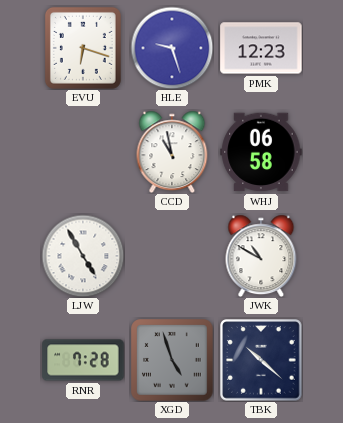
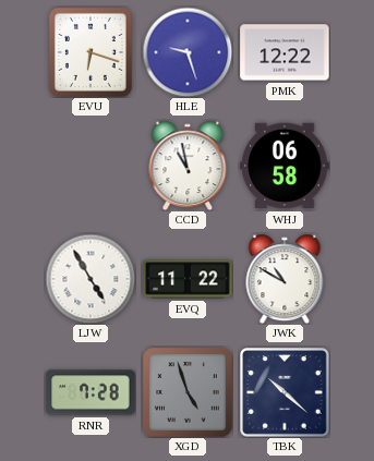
PMK: 12:23 -> 12:22 (285, 52)
EVQ: none -> 11:22 (188, 279)
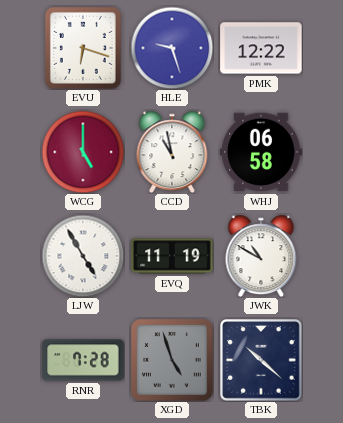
WCG: none -> 5:00 (83, 152)
EVQ: 11:22 -> 11:19 (172, 256)
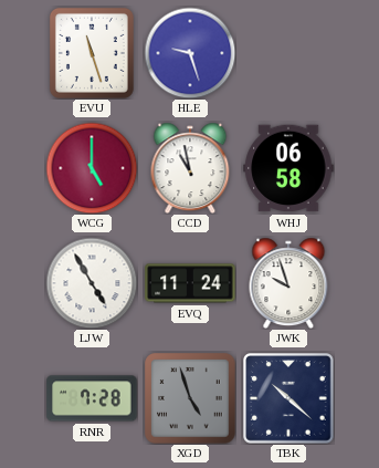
EVU: 6:18 -> 11:27 (92, 53)
PMK: 12:22 -> none (261, 48)
EVQ: 11:19 -> 11:24 (190, 283)
JWK: 10:50 -> 9:57 (288, 283)
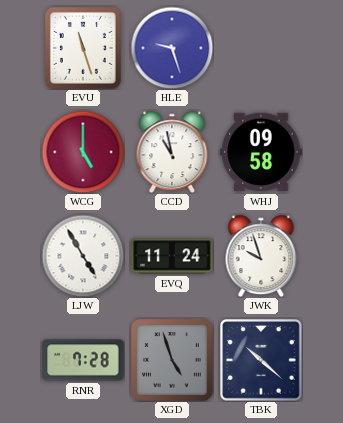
WHJ: 06:58 -> 09:58 (261, 152)
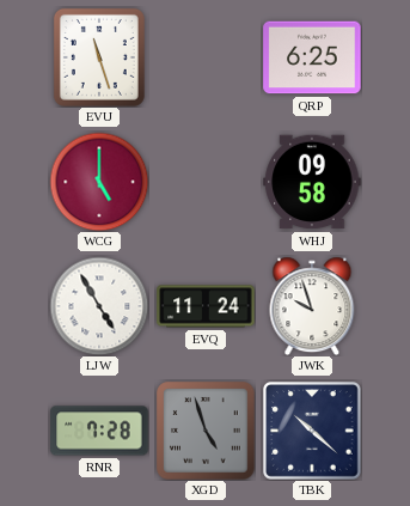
HLE: 9:27 -> none (172, 48)
QRP: none -> 6:25 (312, 57)
CCD: 10:58 -> none (172, 152)
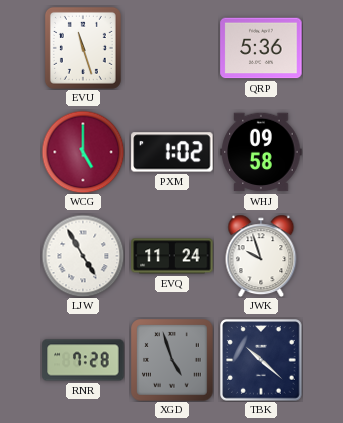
QRP: 6:25 -> 5:36 (261, 48)
PXM: none -> 1:02 (172, 152)
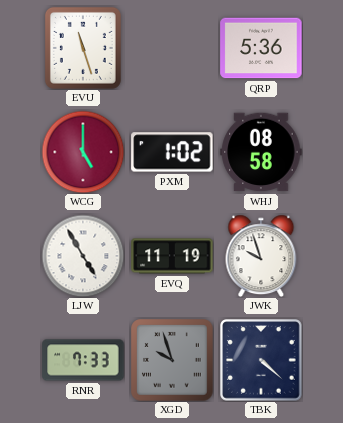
WHJ: 09:58 -> 08:58 (261, 152)
EVQ: 11:24 -> 11:19 (172, 256)
RNR: 7:28 -> 7:33 (83, 360)
XGD: 4:57 -> 9:57 (172, 360)
TBK: 10:22 -> 4:22 (261, 360)
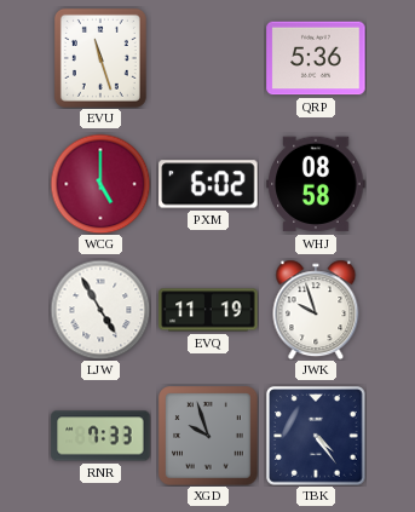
PXM: 1:02 -> 6:02 (208, 184)
TBK: 4:22 -> 4:24 (316, 436)
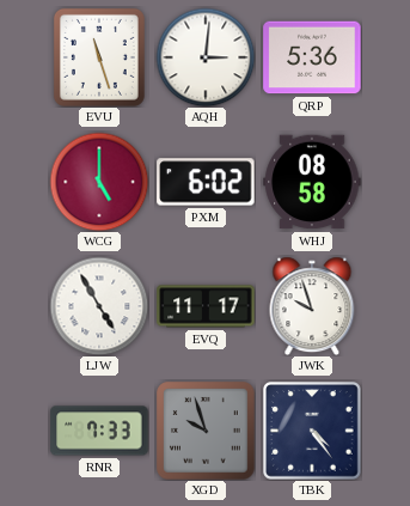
AQH: none -> 3:01 (206, 57)
EVQ: 11:19 -> 11:17 (206, 306)
